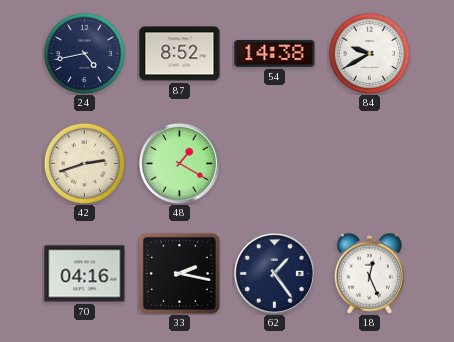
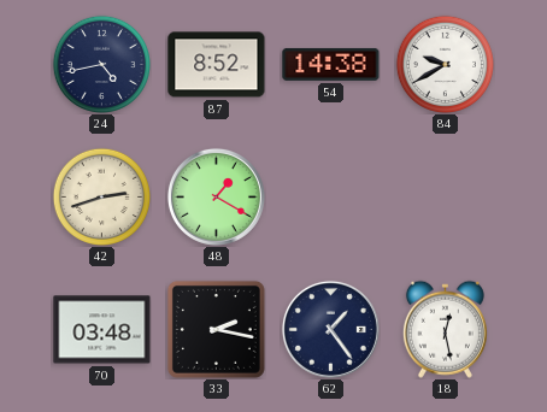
70: 04:16 -> 03:48 (102, 330)
18: 12:26 -> 12:28 (445, 329)
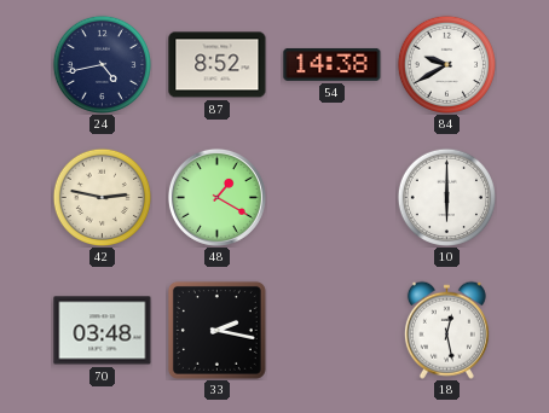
42: 2:42 -> 2:47 (102, 197)
10: none -> 6:00 (446, 197)
62: 1:24 -> none (330, 329)
